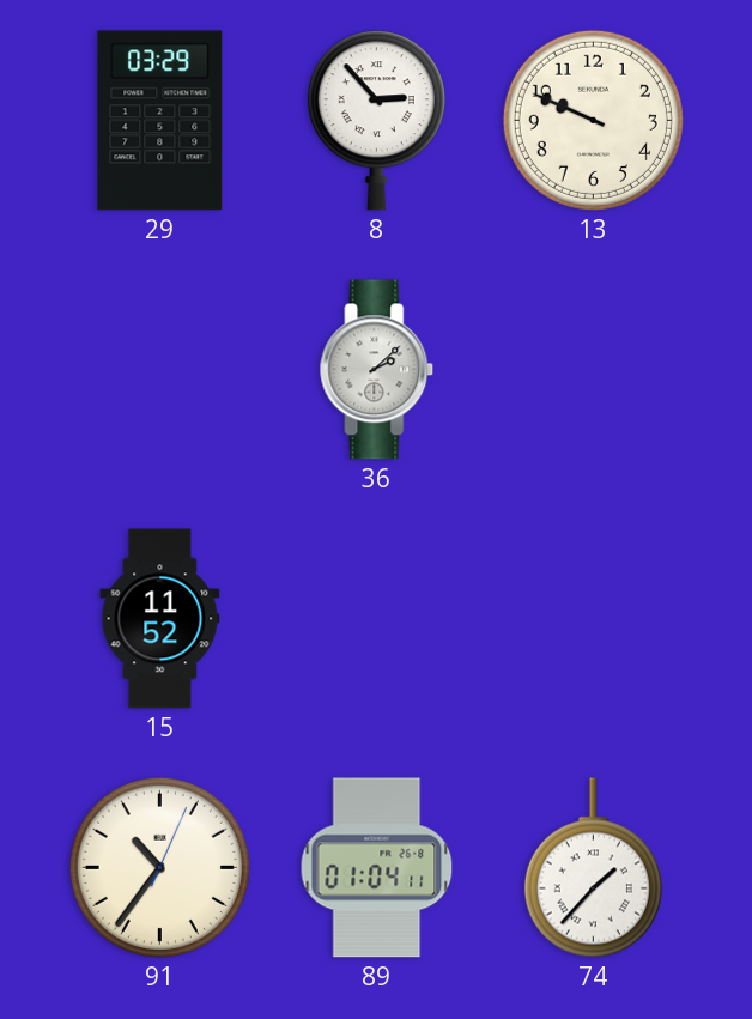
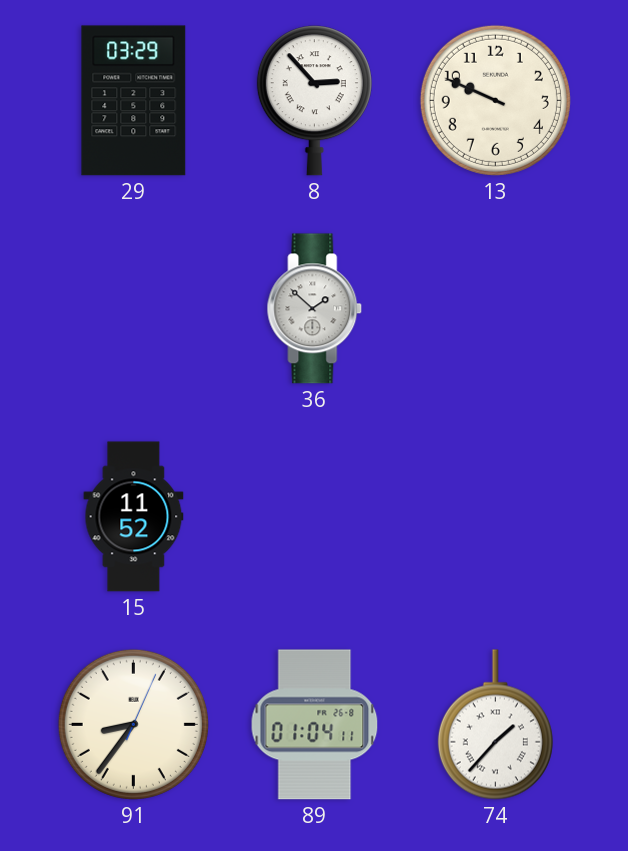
36: 2:08 -> 1:52 (315, 309)
91: 10:36 -> 8:36 (133, 724)
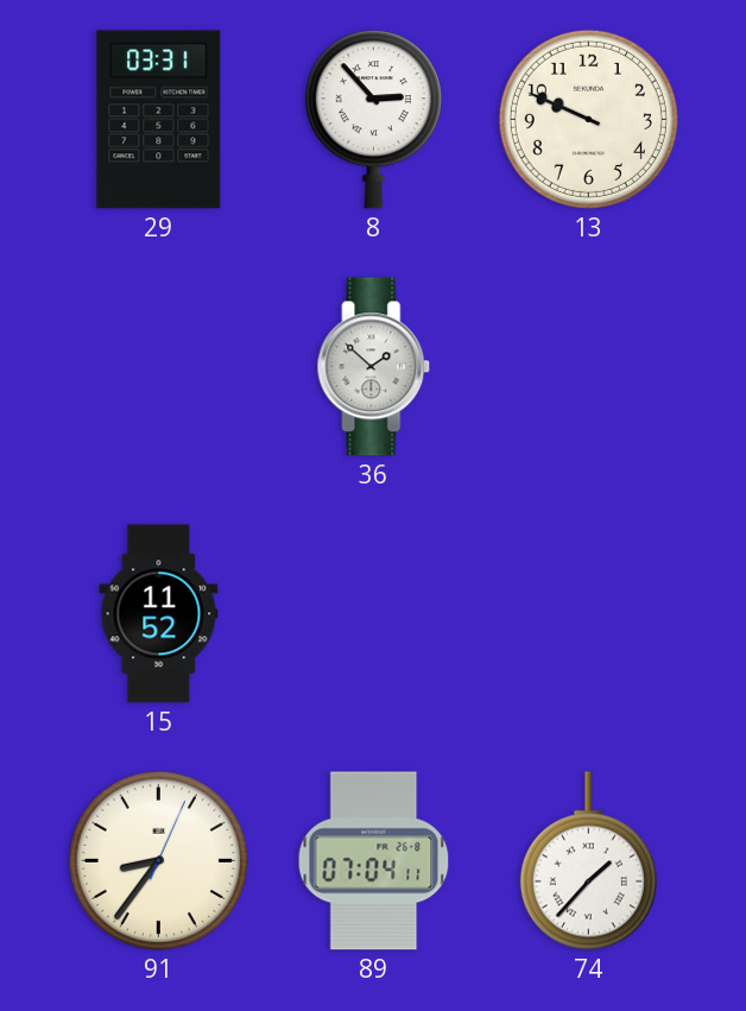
29: 03:29 -> 03:31 (159, 120)
89: 01:04 -> 07:04 (374, 861)
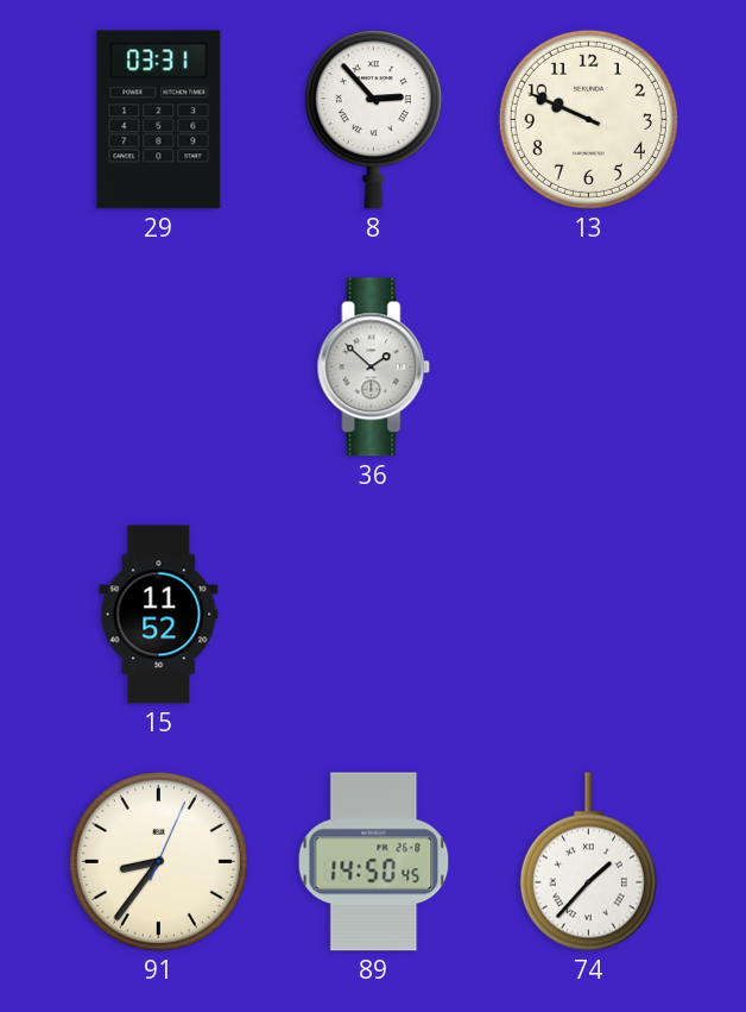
89: 07:04 -> 14:50 (374, 862)
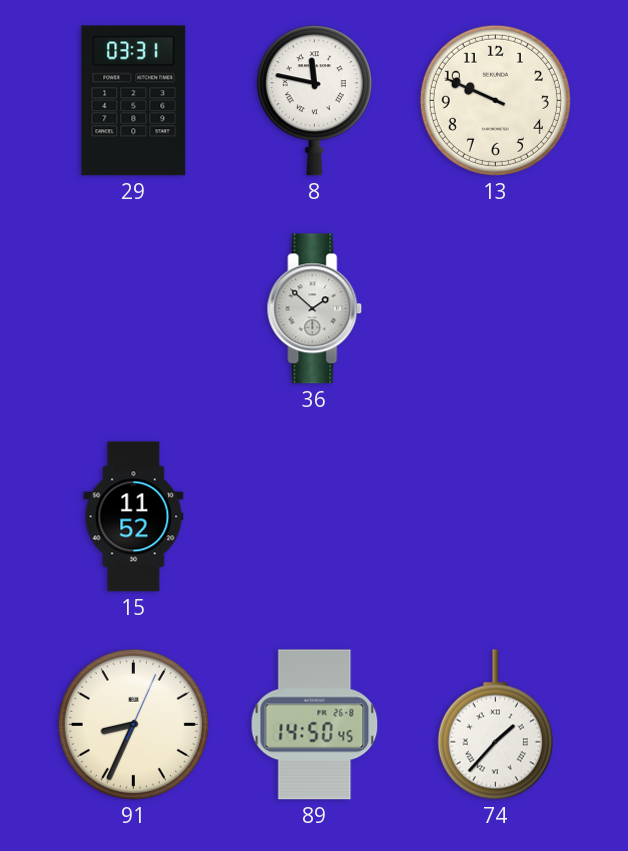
8: 2:53 -> 11:47 (314, 101)
91: 8:36 -> 8:34 (133, 724)
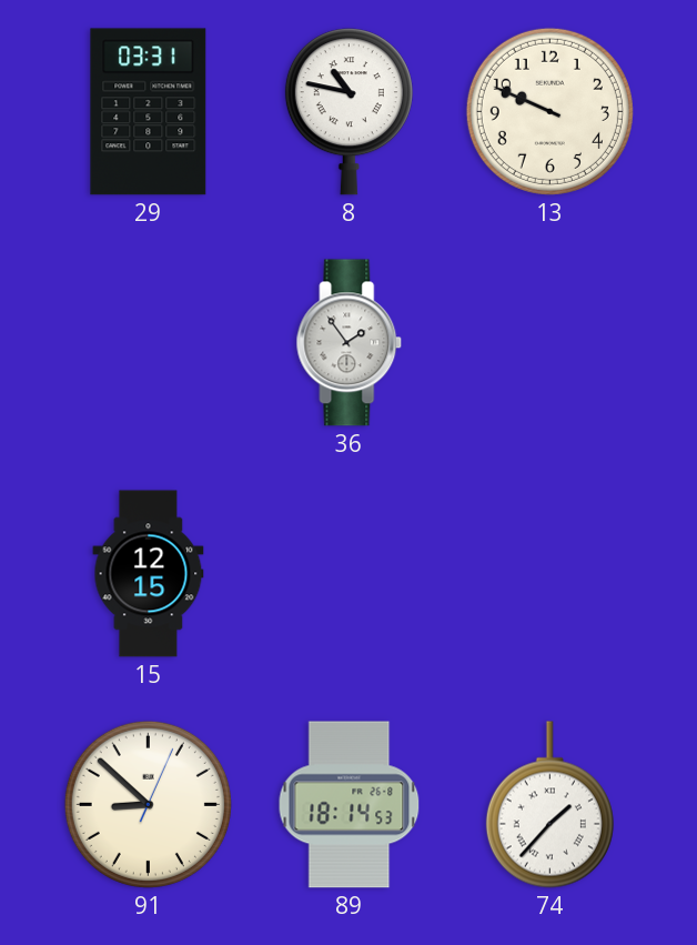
8: 11:47 -> 10:47 (348, 112)
36: 1:52 -> 1:54 (350, 343)
15: 11:52 -> 12:15 (149, 574)
91: 8:34 -> 8:52 (148, 804)
89: 14:50 -> 18:14 (350, 805)
